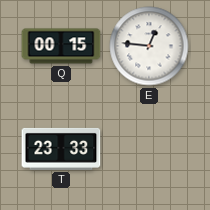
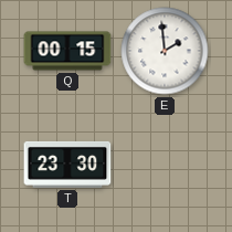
E: 12:46 -> 1:59 (165, 51)
T: 23:33 -> 23:30 (67, 165)
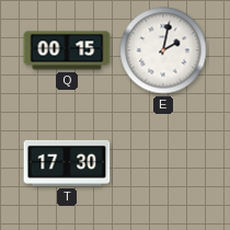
E: 1:59 -> 2:02 (163, 50)
T: 23:30 -> 17:30 (67, 163)
